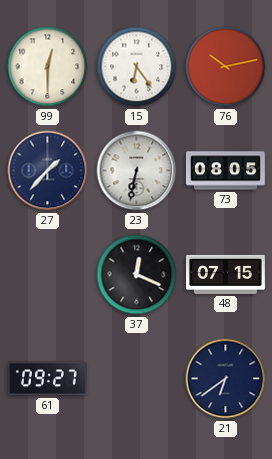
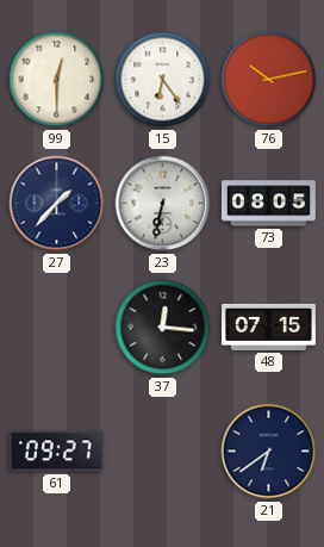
37: 12:19 -> 12:16 (163, 328)
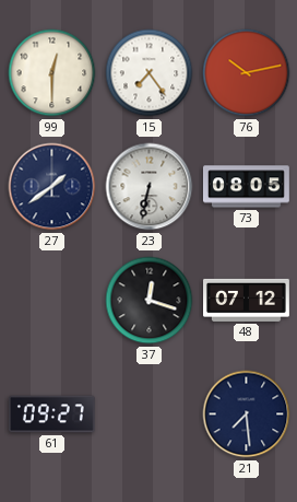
15: 6:24 -> 7:24 (150, 73)
27: 1:37 -> 1:39 (52, 187)
37: 12:16 -> 12:18 (150, 301)
48: 07:15 -> 07:12 (247, 300)
21: 6:39 -> 7:29 (247, 415)
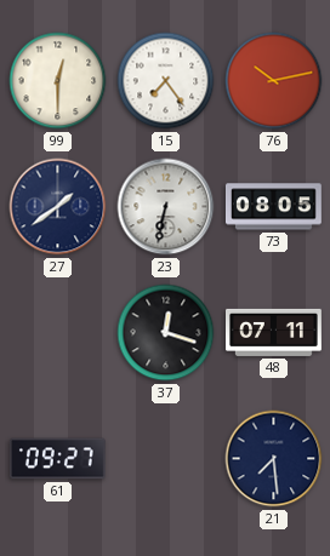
48: 07:12 -> 07:11 (274, 332)
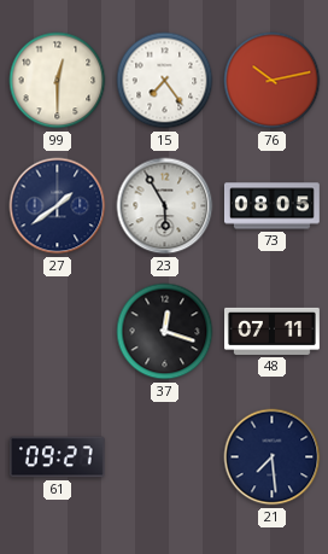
23: 6:32 -> 5:55 (165, 206)
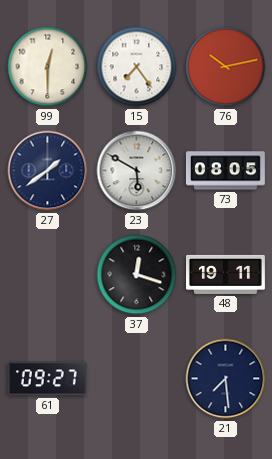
23: 5:55 -> 5:50 (137, 171)
48: 07:11 -> 19:11 (226, 274)
